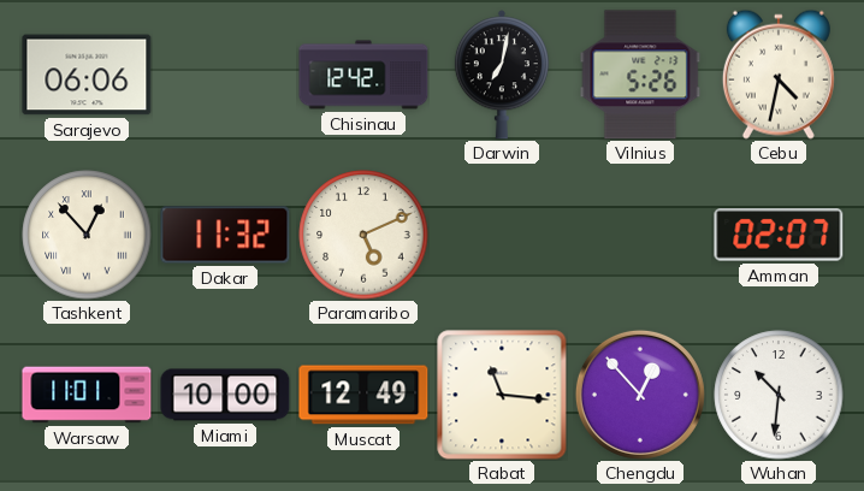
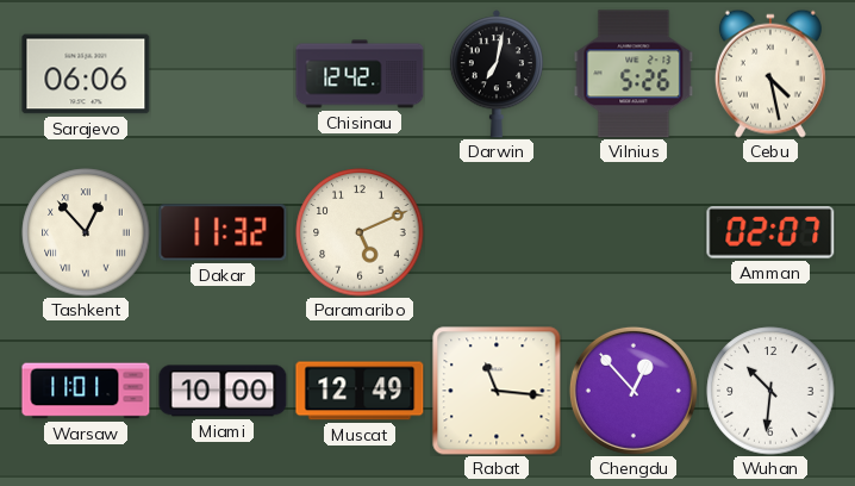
Cebu: 4:32 -> 4:28 (770, 74)
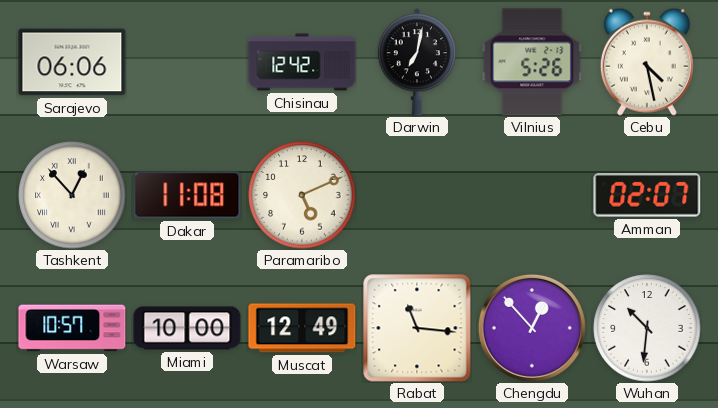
Dakar: 11:32 -> 11:08 (187, 195)
Warsaw: 11:01 -> 10:57 (72, 328)
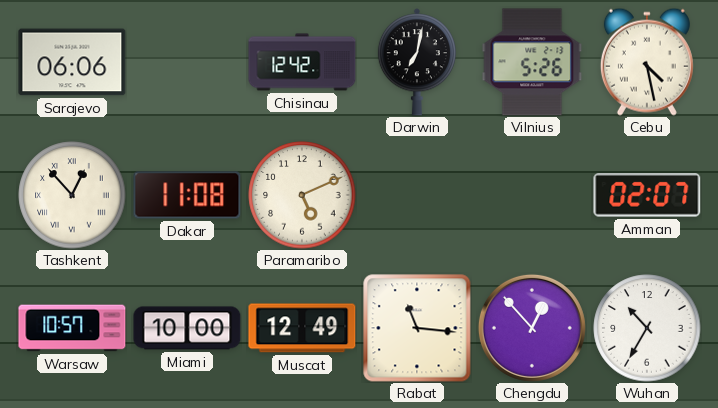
Wuhan: 10:31 -> 10:35 (647, 328)
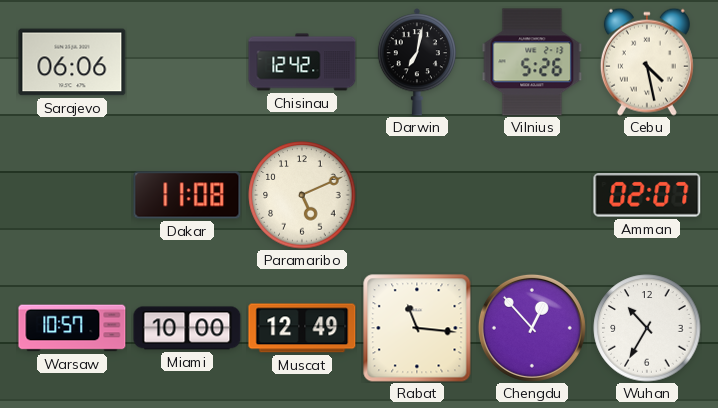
Tashkent: 12:53 -> none (72, 195)
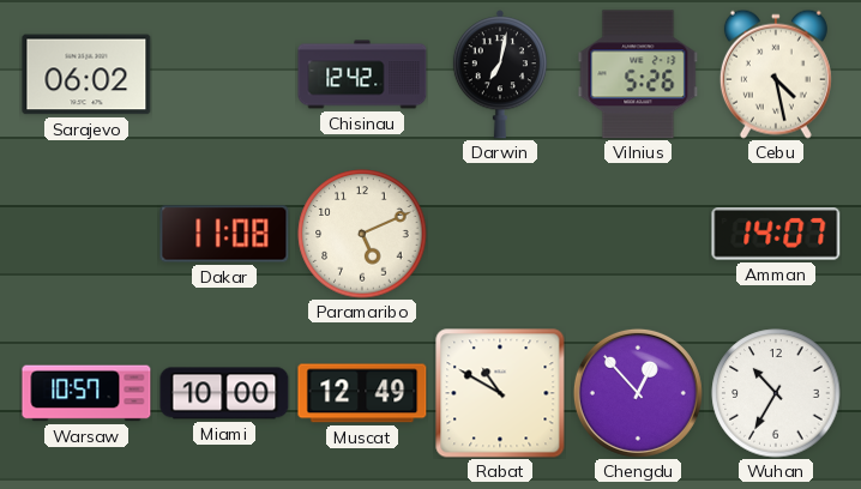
Sarajevo: 06:06 -> 06:02 (86, 74)
Amman: 02:07 -> 14:07 (776, 235)
Rabat: 11:16 -> 10:50 (500, 393)
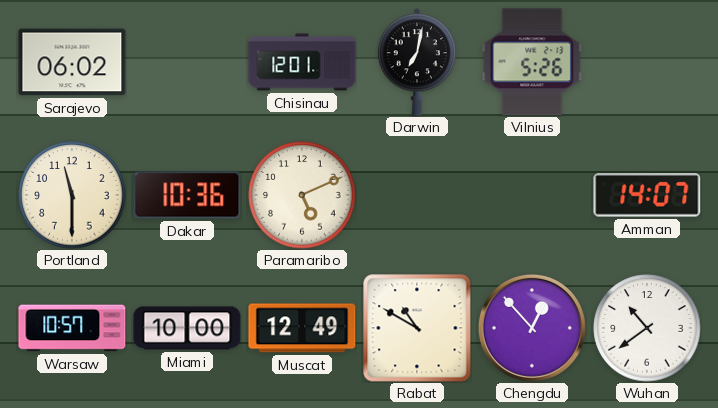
Chisinau: 12:42 -> 12:01 (302, 62)
Cebu: 4:28 -> none (776, 74)
Portland: none -> 11:30 (72, 195)
Dakar: 11:08 -> 10:36 (187, 195)
Wuhan: 10:35 -> 10:39 (647, 328)
